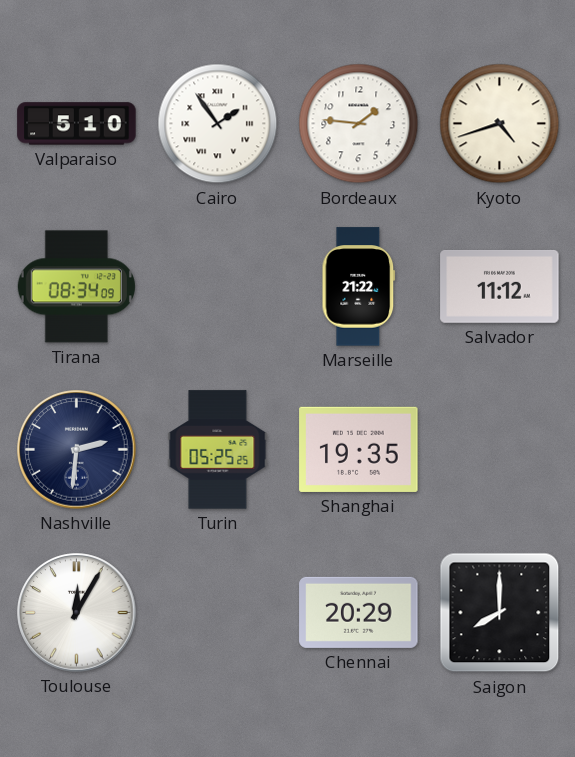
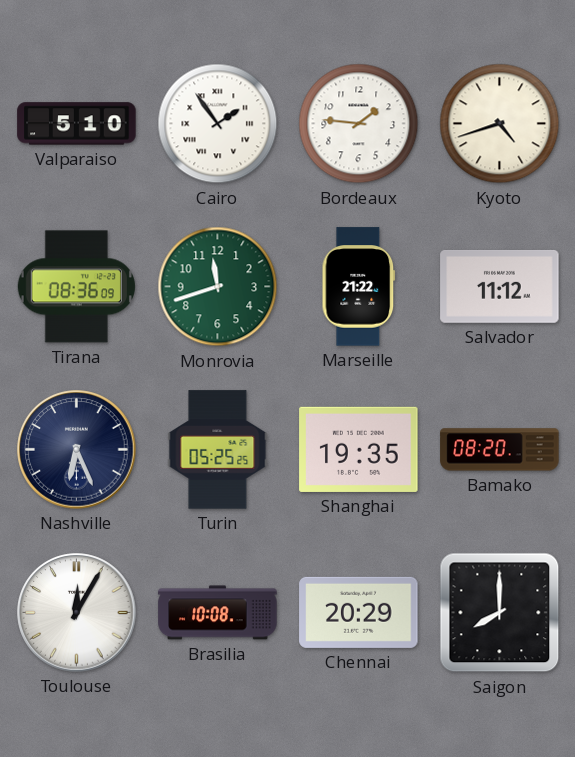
Tirana: 08:34 -> 08:36 (76, 287)
Monrovia: none -> 11:42 (218, 287)
Nashville: 2:31 -> 6:26 (77, 450)
Bamako: none -> 08:20 (500, 450)
Brasilia: none -> 10:08 (218, 613)
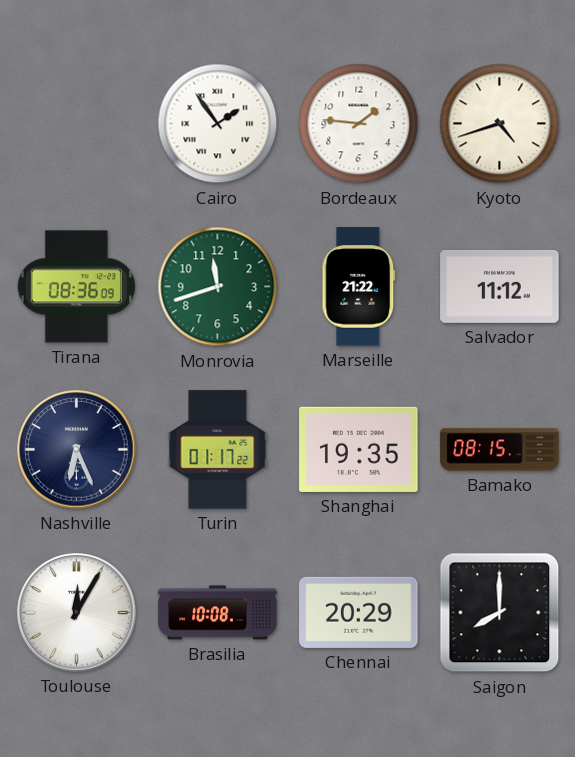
Valparaiso: 5:10 -> none (77, 124)
Turin: 05:25 -> 01:17 (218, 450)
Bamako: 08:20 -> 08:15 (500, 450)
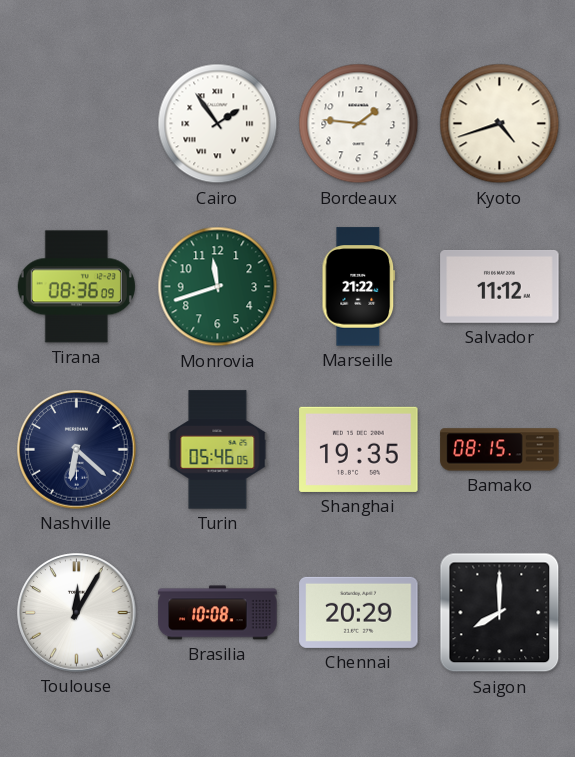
Nashville: 6:26 -> 6:22 (77, 450)
Turin: 01:17 -> 05:46 (218, 450)
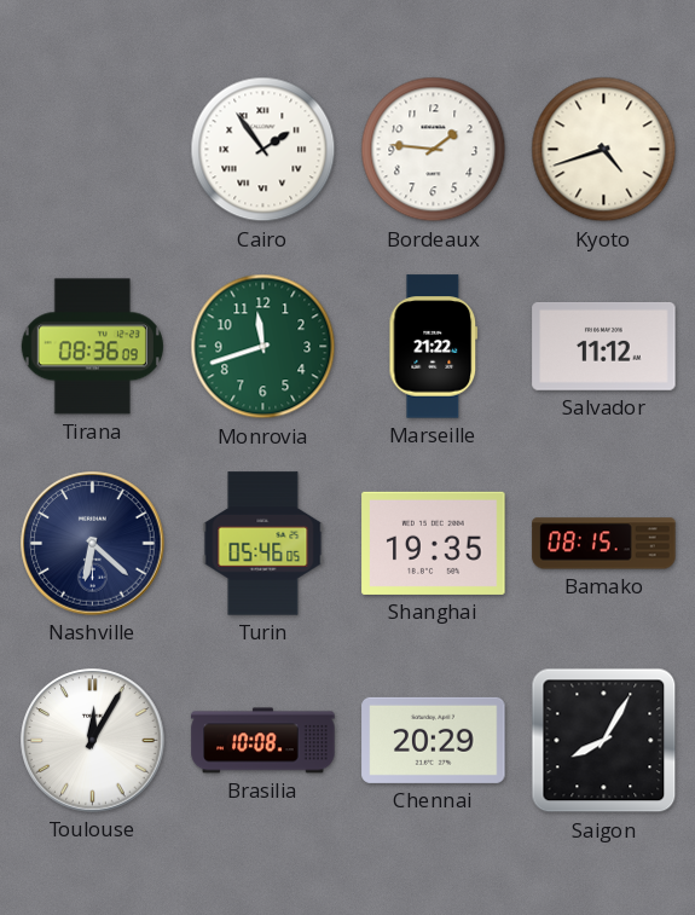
Saigon: 8:00 -> 8:05 (604, 741)
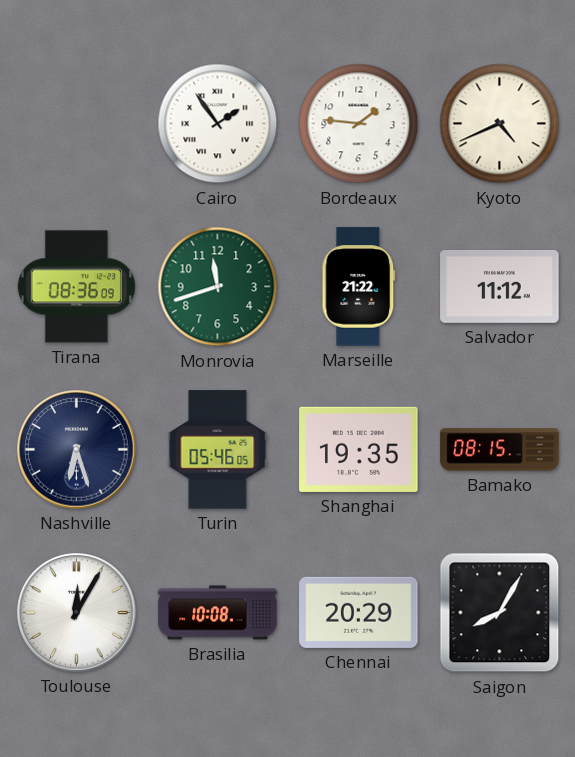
Kyoto: 4:42 -> 4:41 (500, 124)
Nashville: 6:22 -> 6:27 (77, 450)
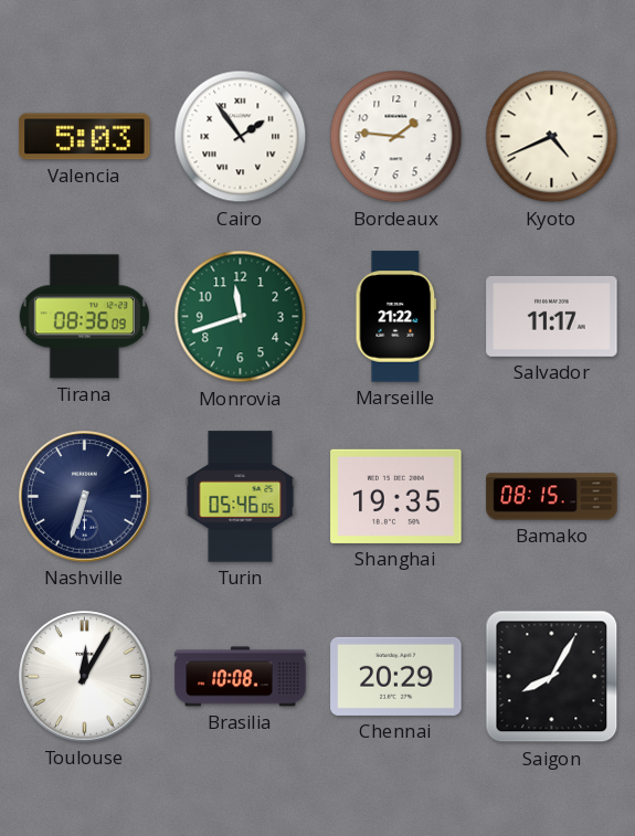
Valencia: none -> 5:03 (85, 137)
Salvador: 11:12 -> 11:17 (552, 316)
Nashville: 6:27 -> 6:33 (85, 497)
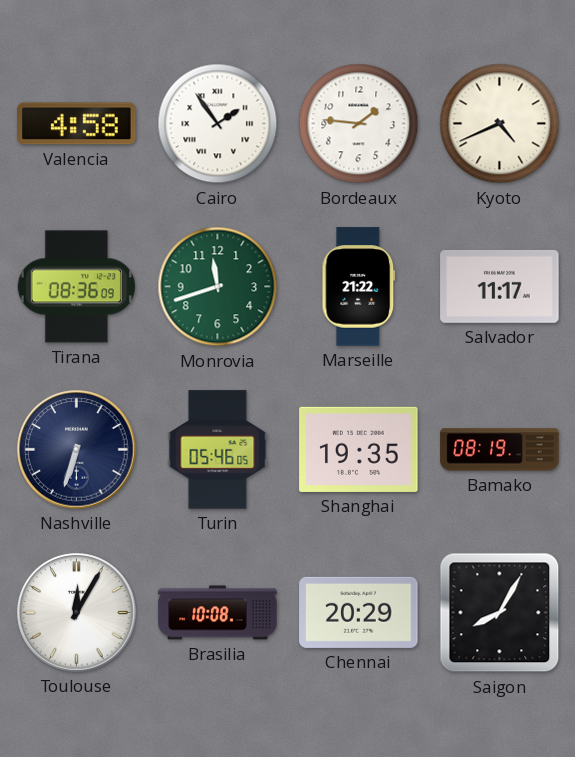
Valencia: 5:03 -> 4:58 (77, 124)
Bamako: 08:15 -> 08:19 (500, 450)
